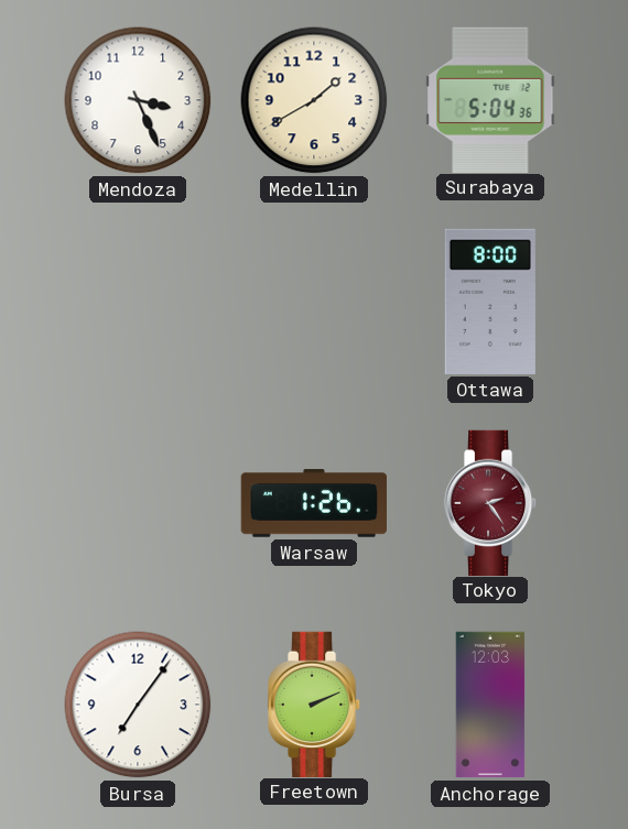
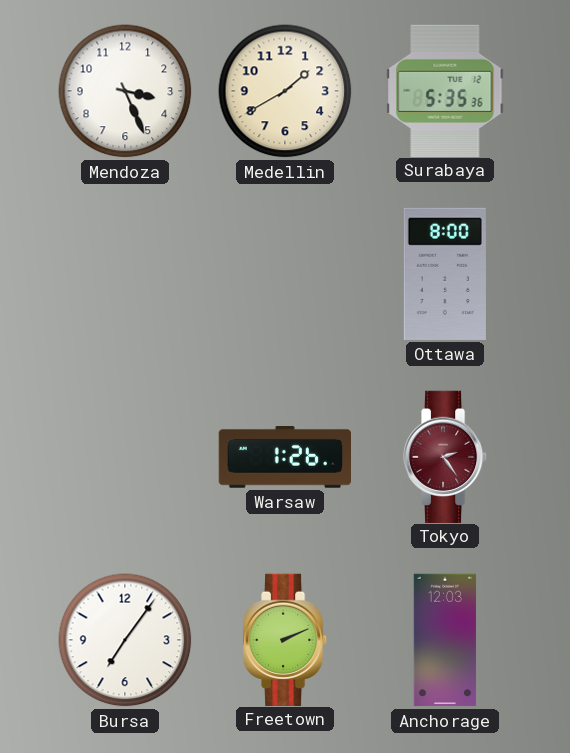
Surabaya: 5:04 -> 5:35 (445, 90)
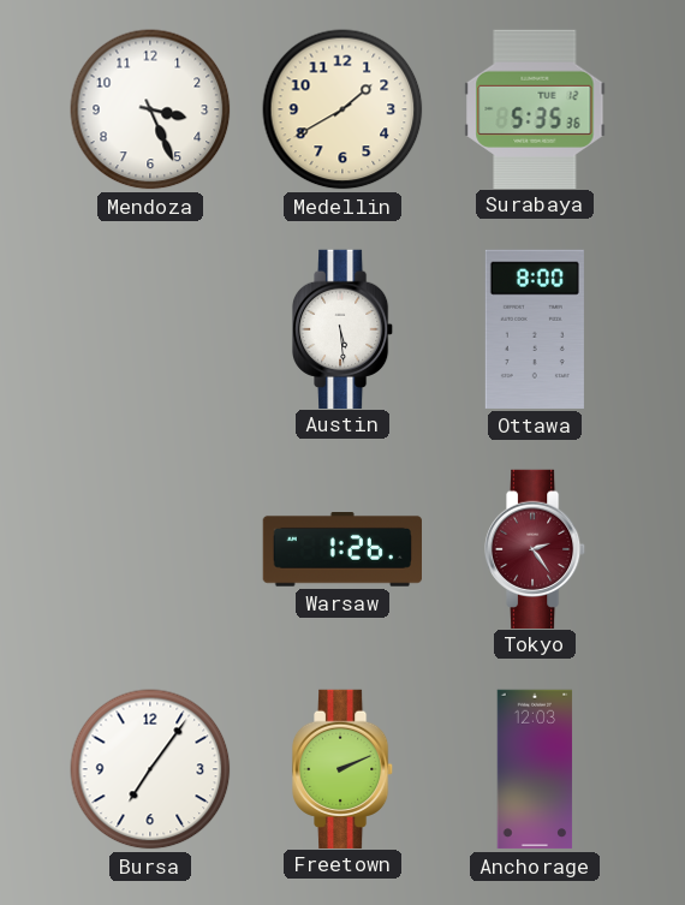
Austin: none -> 5:29 (342, 328)
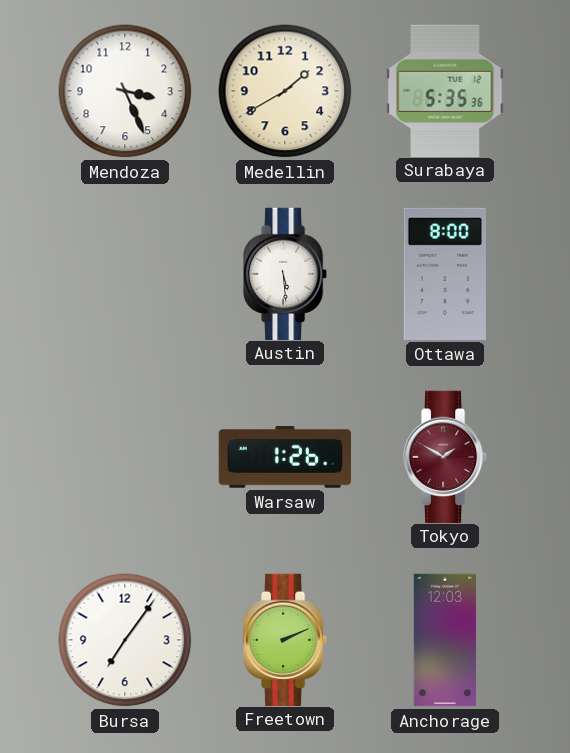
Tokyo: 2:24 -> 1:50 (445, 456)
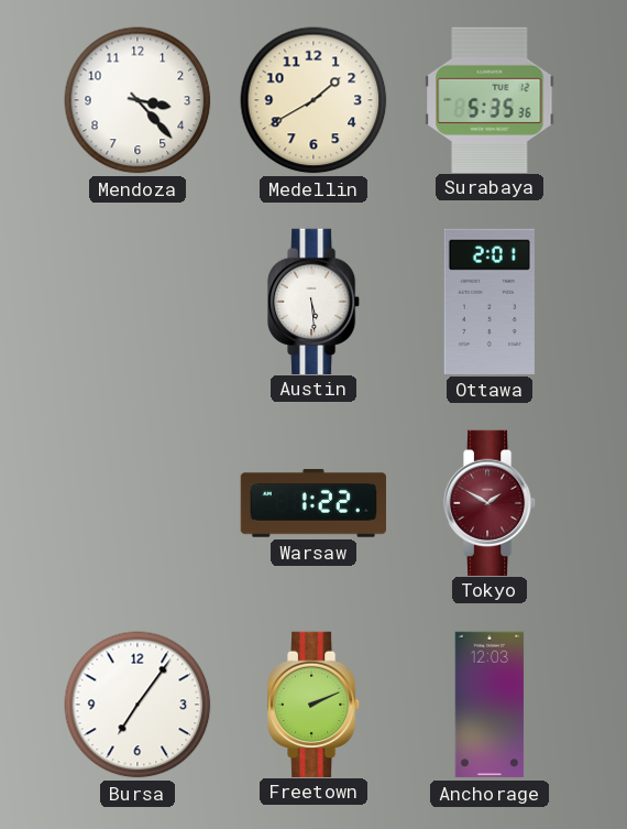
Mendoza: 3:26 -> 3:23 (137, 100)
Ottawa: 8:00 -> 2:01 (490, 302)
Warsaw: 1:26 -> 1:22 (312, 504)
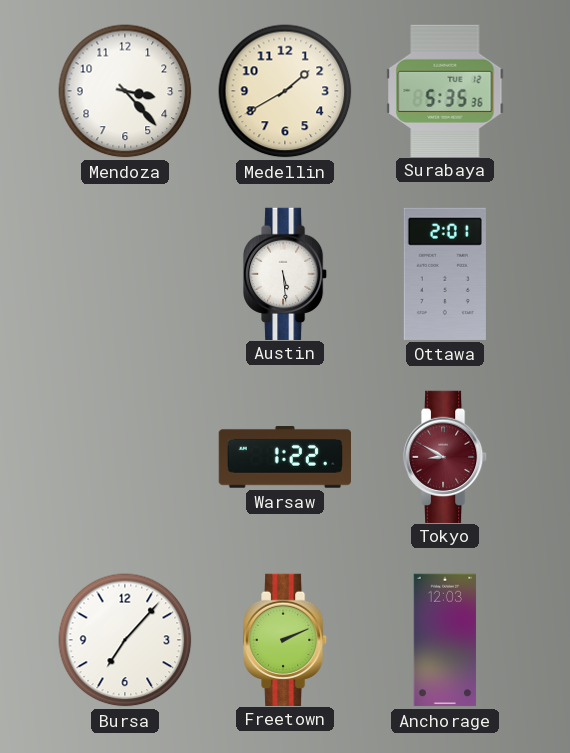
Tokyo: 1:50 -> 8:50 (445, 456)
Bursa: 7:06 -> 7:07 (125, 640)
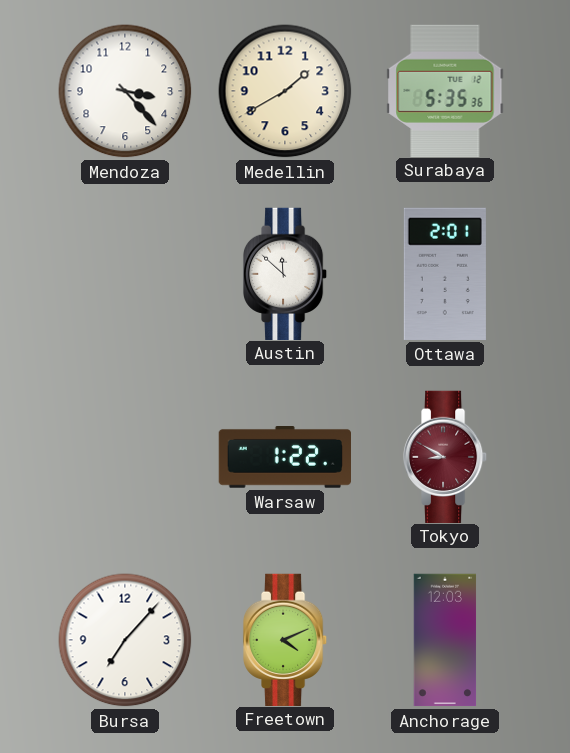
Austin: 5:29 -> 11:52 (285, 273)
Freetown: 2:11 -> 4:11 (285, 639)
